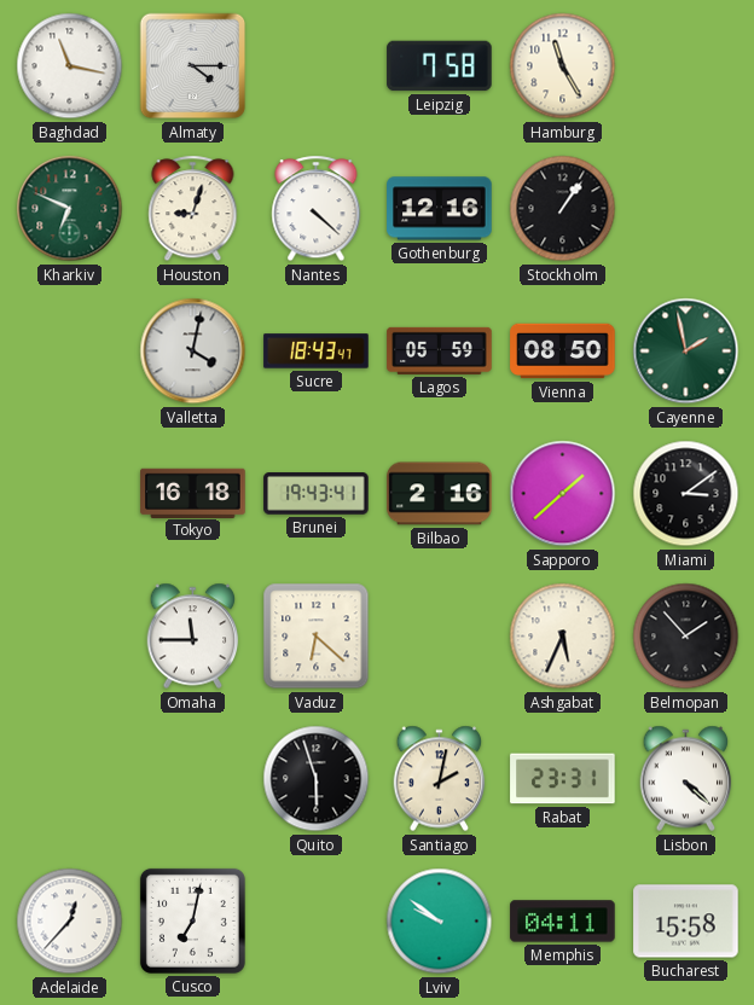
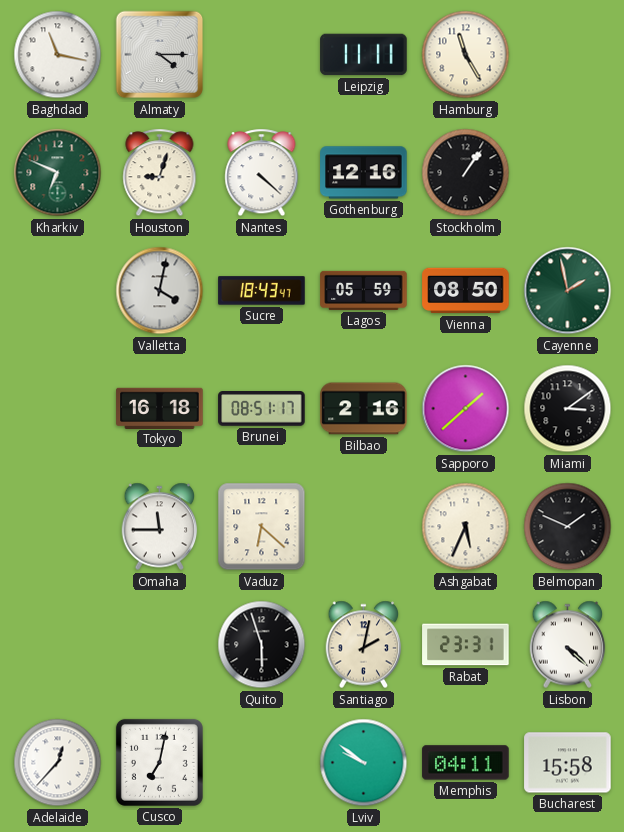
Leipzig: 7:58 -> 11:11 (364, 55)
Brunei: 19:43 -> 08:51 (262, 409)
Belmopan: 1:53 -> 1:49 (568, 527)
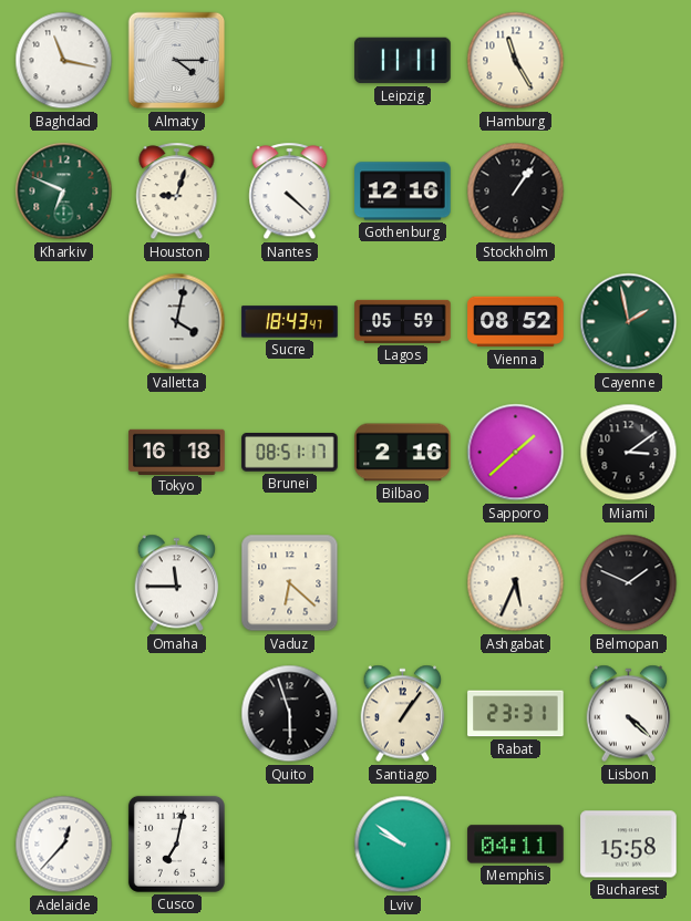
Vienna: 08:50 -> 08:52 (516, 322)
Santiago: 2:02 -> 1:06 (403, 714)
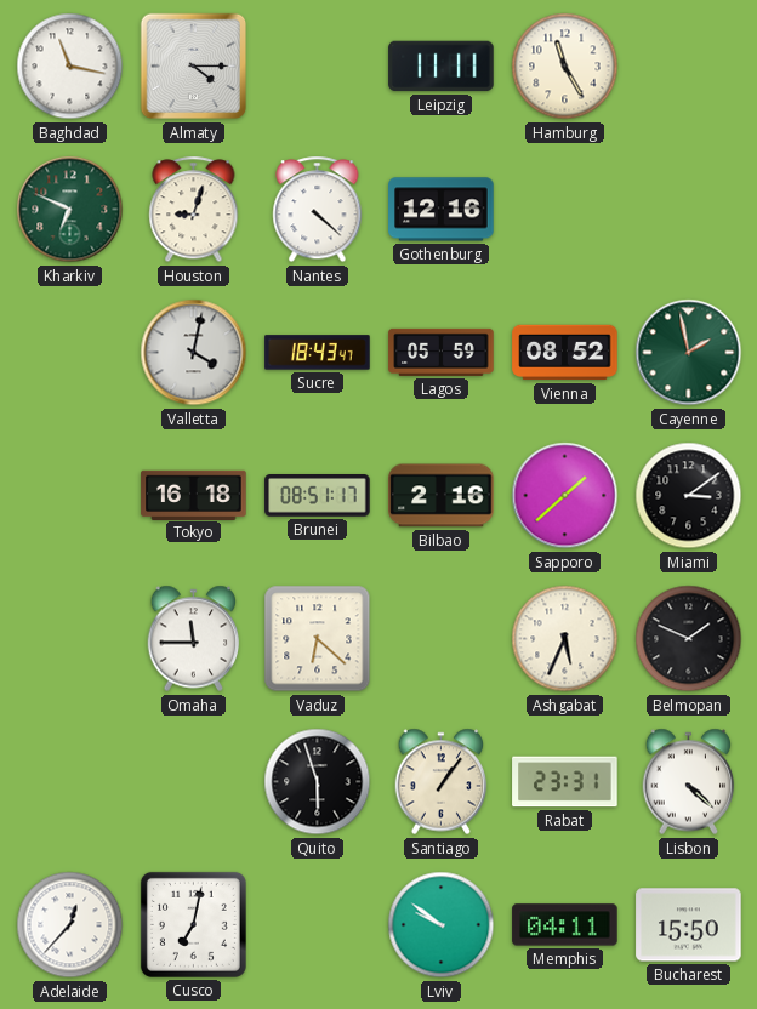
Stockholm: 1:06 -> none (516, 192)
Bucharest: 15:58 -> 15:50 (689, 925)
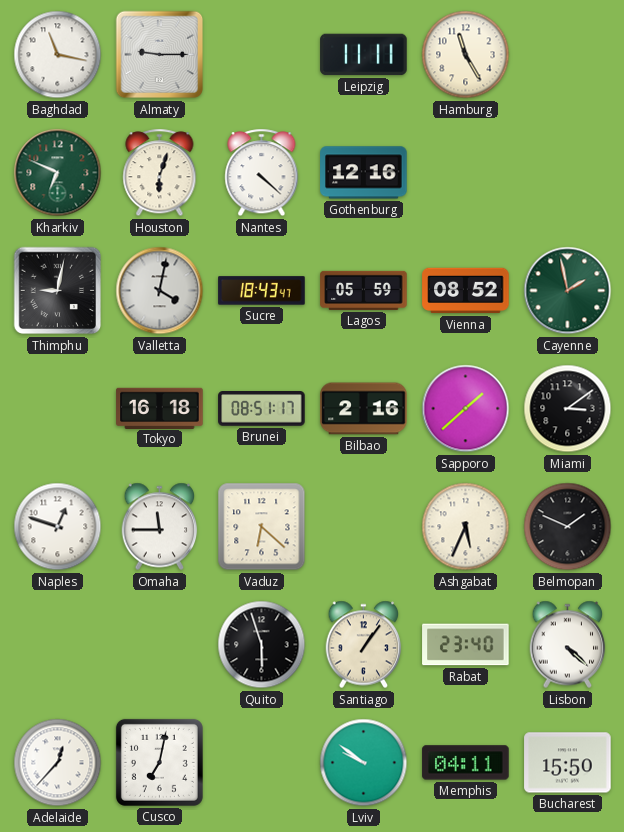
Almaty: 4:15 -> 9:15 (160, 55)
Houston: 9:03 -> 6:03 (160, 173)
Thimphu: none -> 9:02 (58, 291)
Naples: none -> 12:48 (58, 527)
Rabat: 23:31 -> 23:40 (466, 645)
